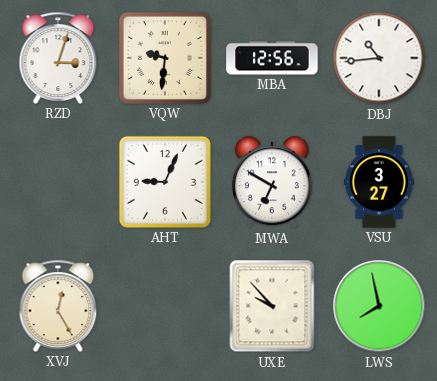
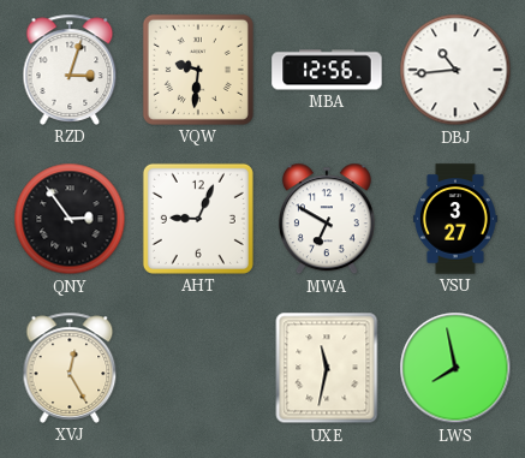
QNY: none -> 2:54 (70, 219)
UXE: 9:53 -> 11:32 (327, 368)
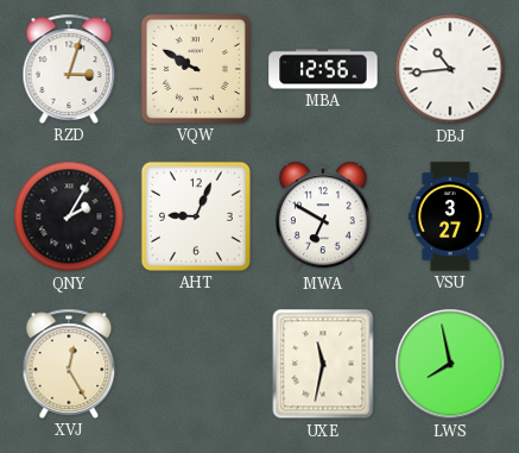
VQW: 9:31 -> 9:50 (196, 69)
QNY: 2:54 -> 2:05 (69, 216)
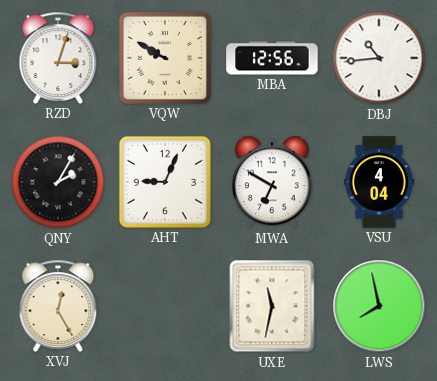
VSU: 3:27 -> 4:04 (379, 182)
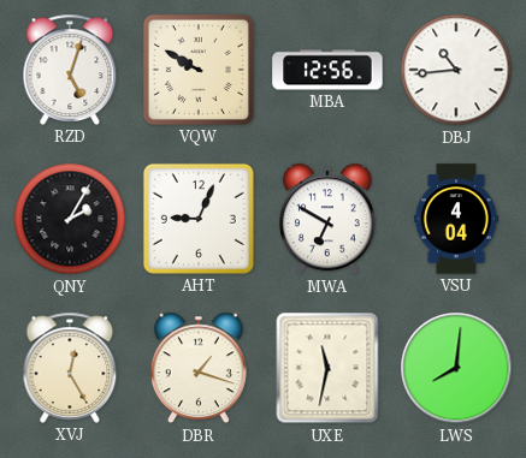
RZD: 3:03 -> 5:03 (70, 70)
DBR: none -> 1:18 (199, 368)
LWS: 7:58 -> 8:01 (456, 368)
